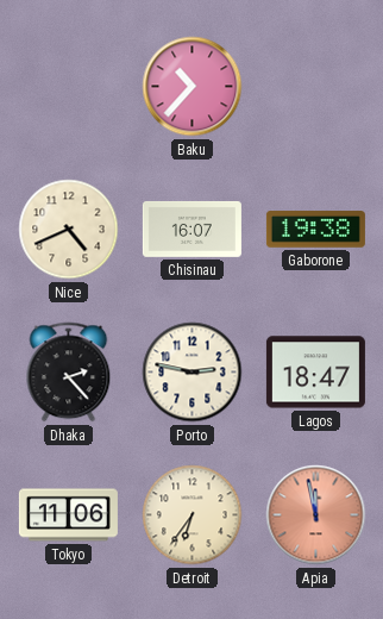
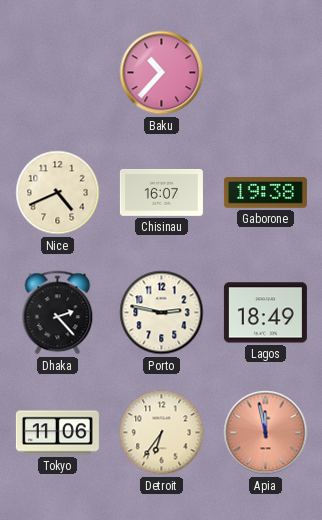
Lagos: 18:47 -> 18:49 (265, 313)
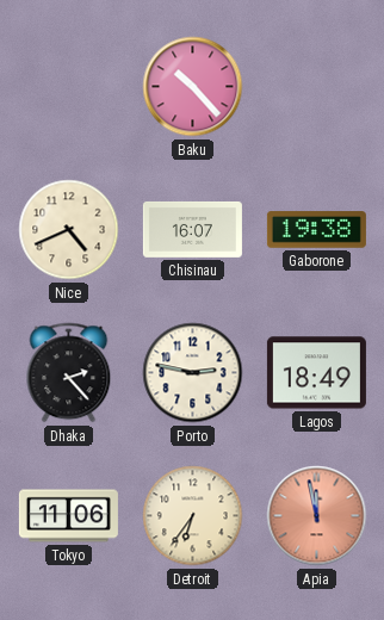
Baku: 10:37 -> 10:23 (193, 87)
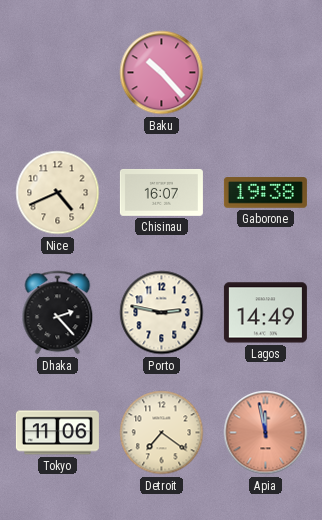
Lagos: 18:49 -> 14:49 (265, 313)
Detroit: 6:36 -> 7:21 (162, 433)
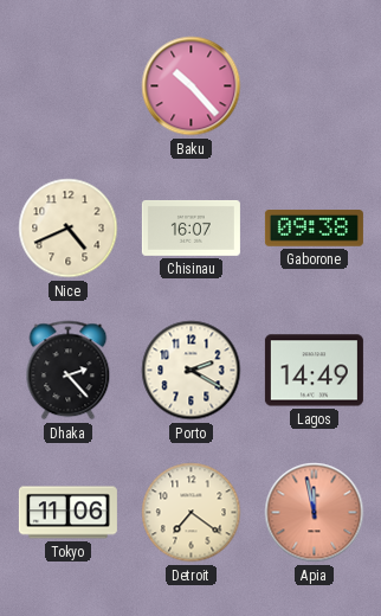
Gaborone: 19:38 -> 09:38 (314, 229)
Porto: 2:47 -> 2:20 (192, 371)
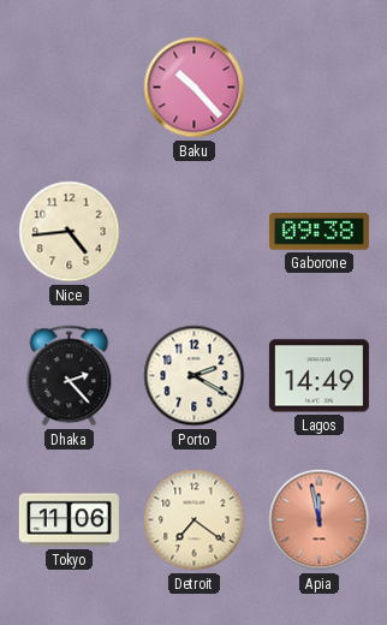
Nice: 4:41 -> 4:44 (70, 232)
Chisinau: 16:07 -> none (190, 227)
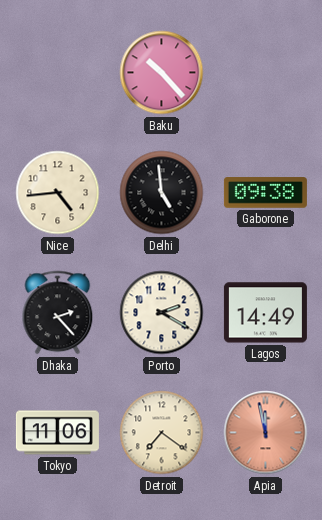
Delhi: none -> 4:59 (162, 193)
